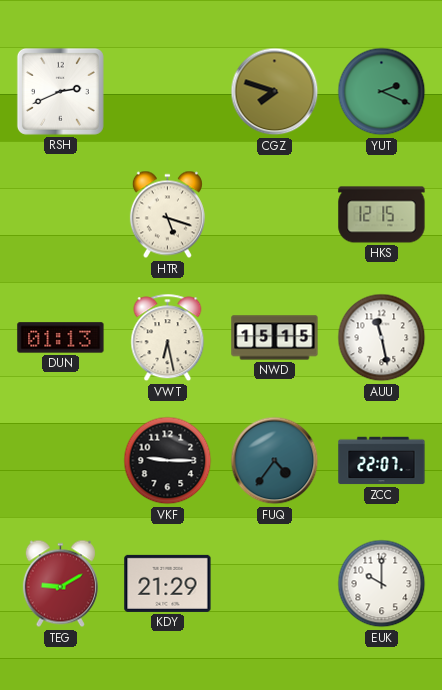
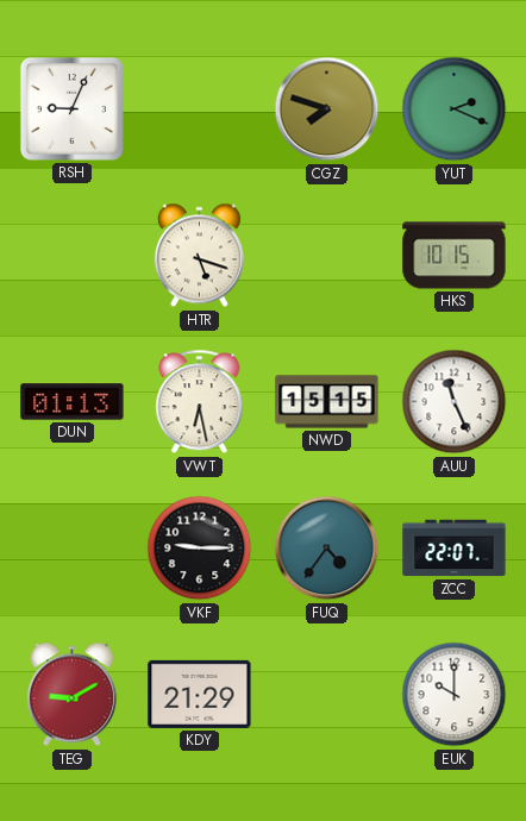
RSH: 2:41 -> 9:04 (71, 108)
HKS: 12:15 -> 10:15 (455, 256)
AUU: 11:28 -> 11:26 (455, 402)
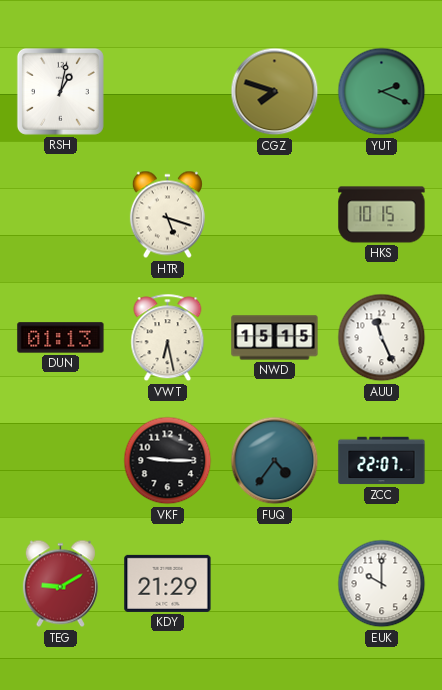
RSH: 9:04 -> 1:02 (60, 91)
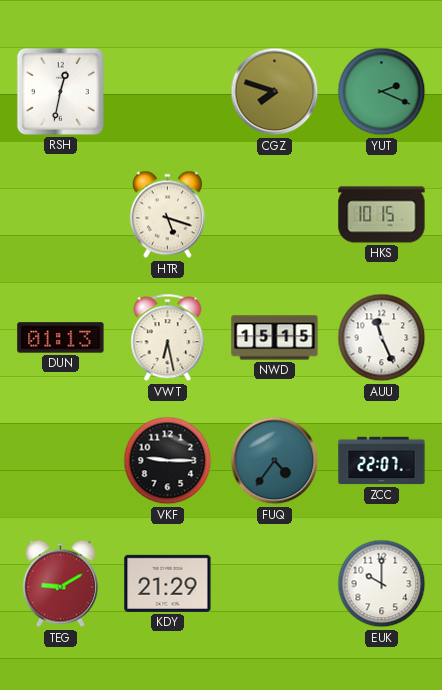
RSH: 1:02 -> 12:32 (60, 91)
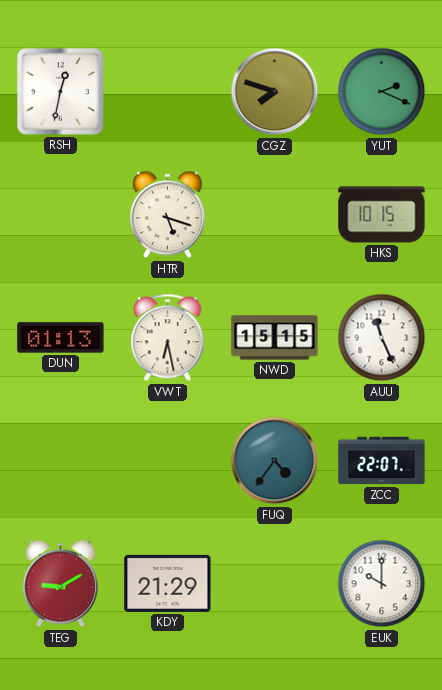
VKF: 9:15 -> none (168, 461)
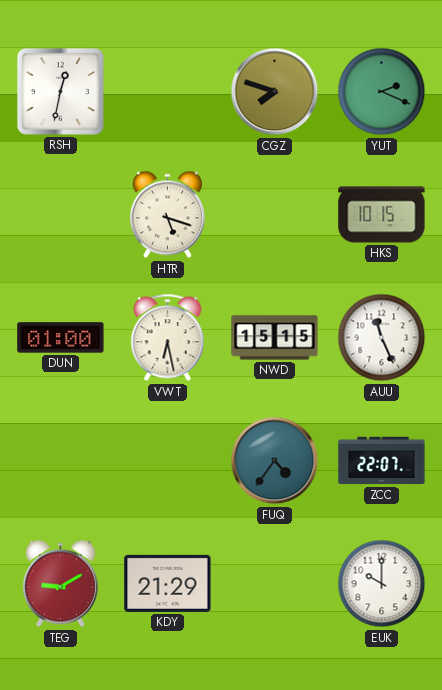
DUN: 01:13 -> 01:00 (61, 338)
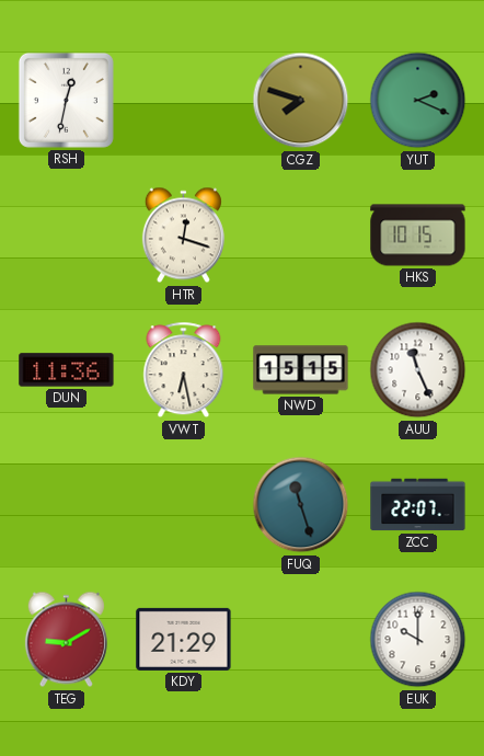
HTR: 5:18 -> 12:18 (183, 236)
DUN: 01:00 -> 11:36 (67, 370)
FUQ: 4:36 -> 11:27 (301, 505)
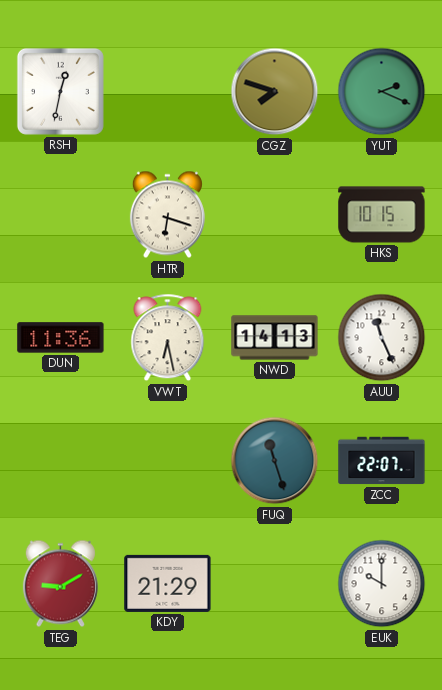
HTR: 12:18 -> 6:18 (167, 215)
NWD: 15:15 -> 14:13 (275, 338)
